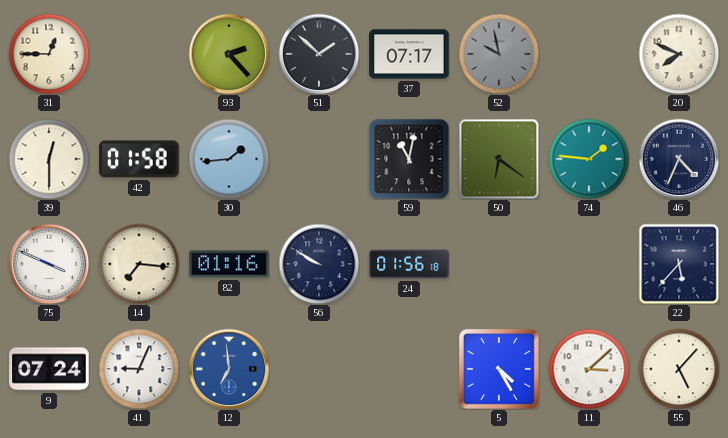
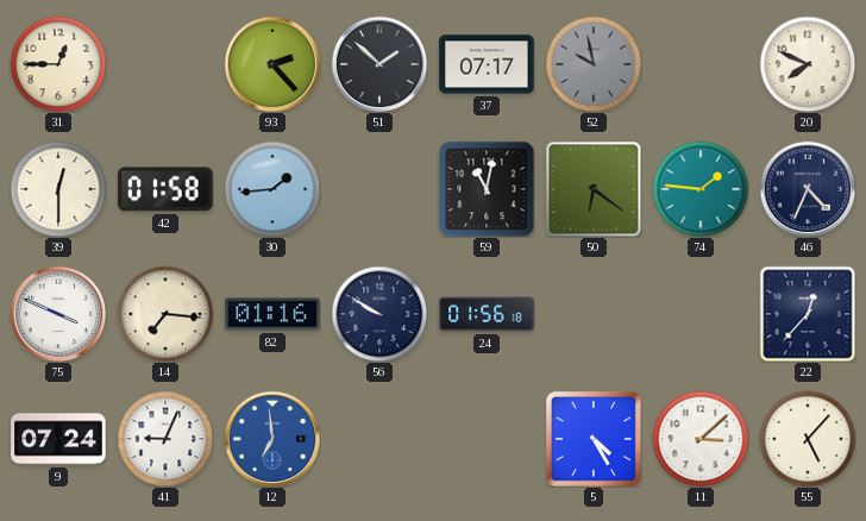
22: 5:37 -> 12:37 (808, 314)
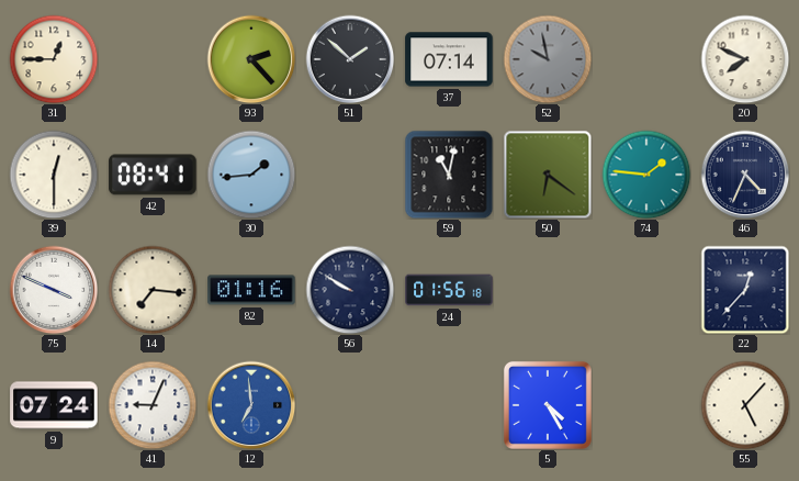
37: 07:17 -> 07:14 (449, 59)
42: 01:58 -> 08:41 (153, 175)
11: 3:08 -> none (701, 439)
